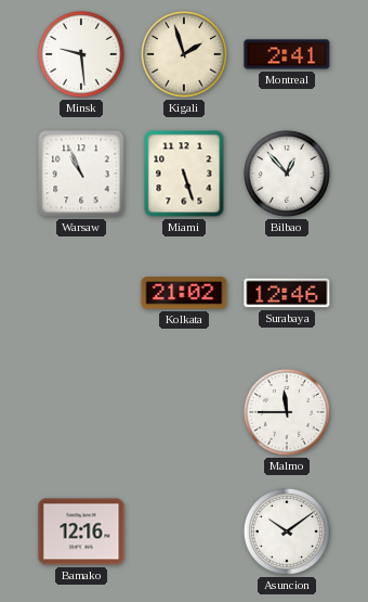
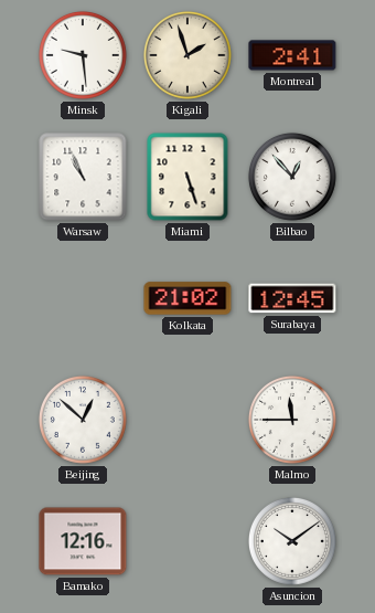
Surabaya: 12:46 -> 12:45 (292, 298)
Beijing: none -> 12:52 (83, 420)
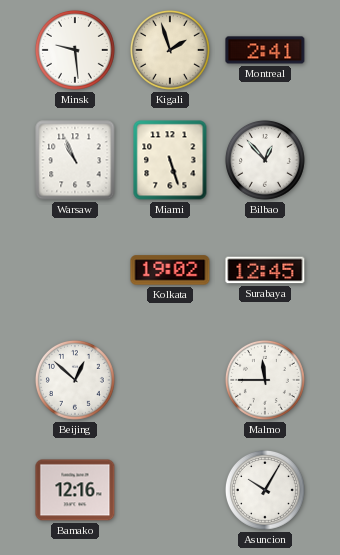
Kolkata: 21:02 -> 19:02 (170, 270)
Asuncion: 10:09 -> 10:05 (265, 490)
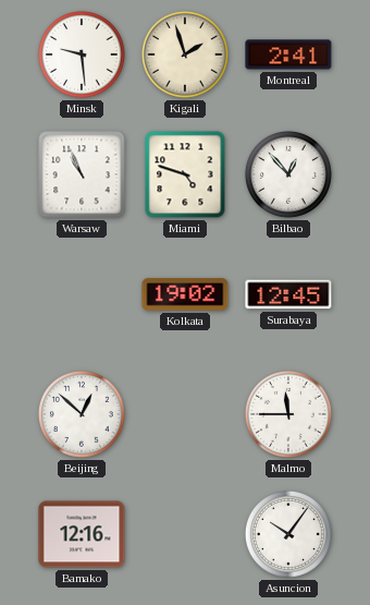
Miami: 5:27 -> 4:48 (185, 174)
Asuncion: 10:05 -> 10:06 (288, 534)
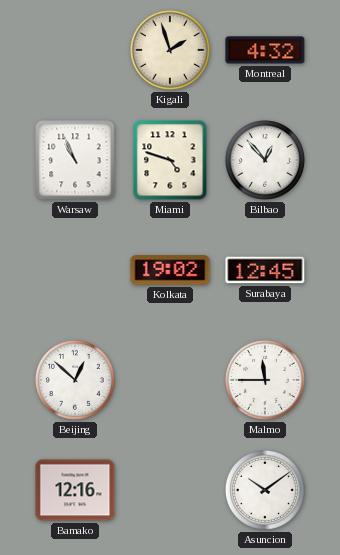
Minsk: 9:29 -> none (82, 55)
Montreal: 2:41 -> 4:32 (265, 50)
Asuncion: 10:06 -> 10:09 (265, 490)
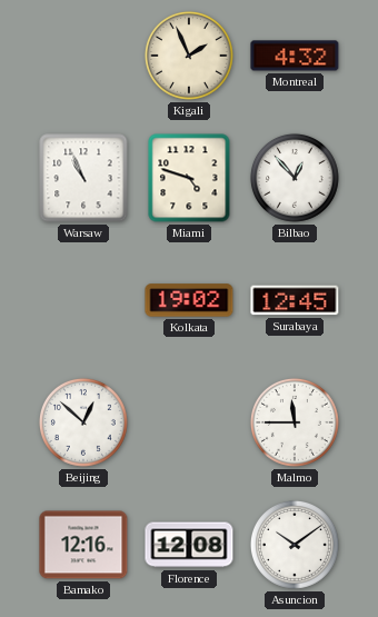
Kigali: 1:57 -> 1:56 (189, 56)
Florence: none -> 12:08 (189, 545)
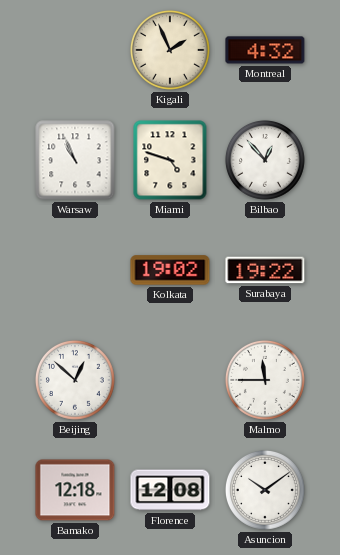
Surabaya: 12:45 -> 19:22 (265, 270)
Bamako: 12:16 -> 12:18 (75, 490)
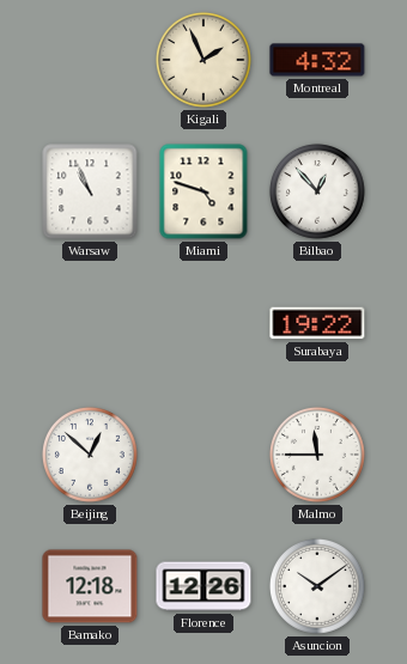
Kolkata: 19:02 -> none (170, 270)
Florence: 12:08 -> 12:26 (203, 586)
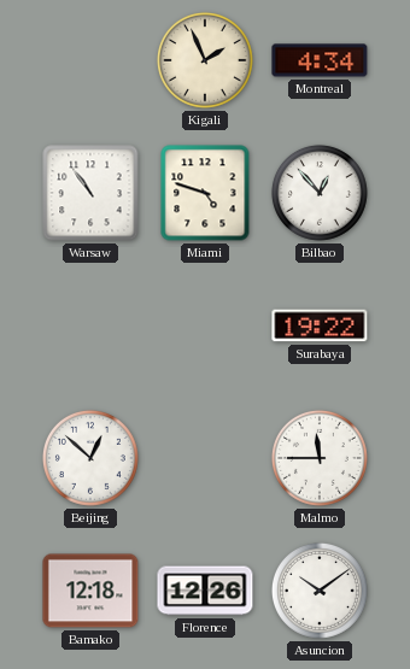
Montreal: 4:32 -> 4:34 (320, 60)
Warsaw: 10:56 -> 10:54 (90, 193)
